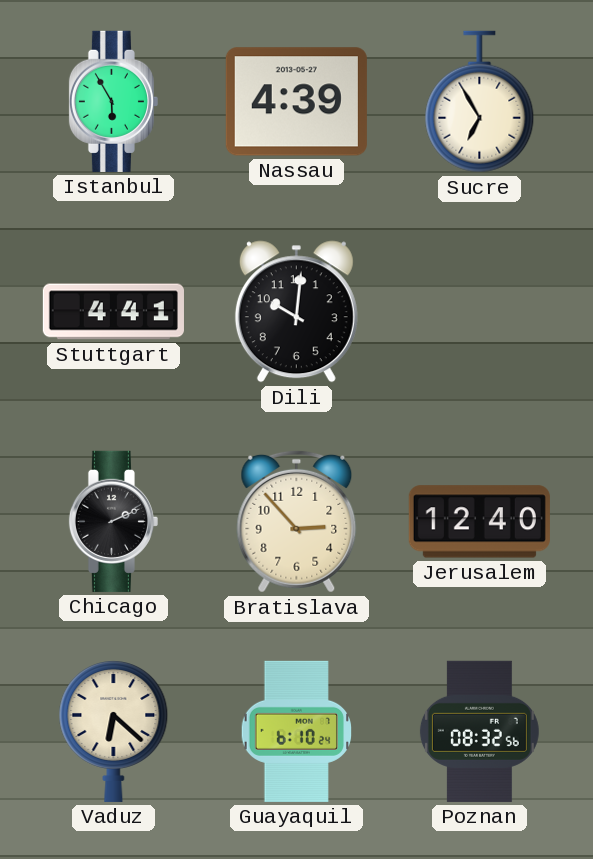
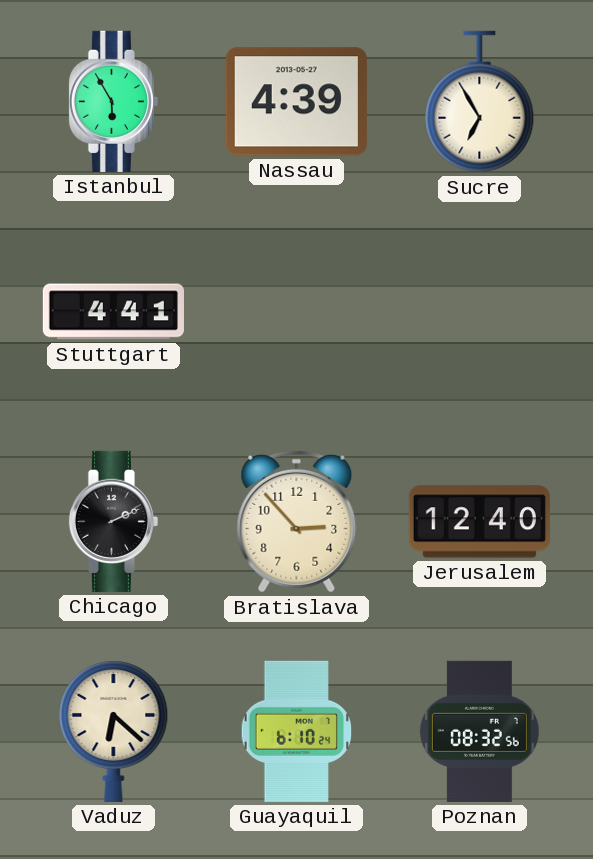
Dili: 10:01 -> none (296, 312)
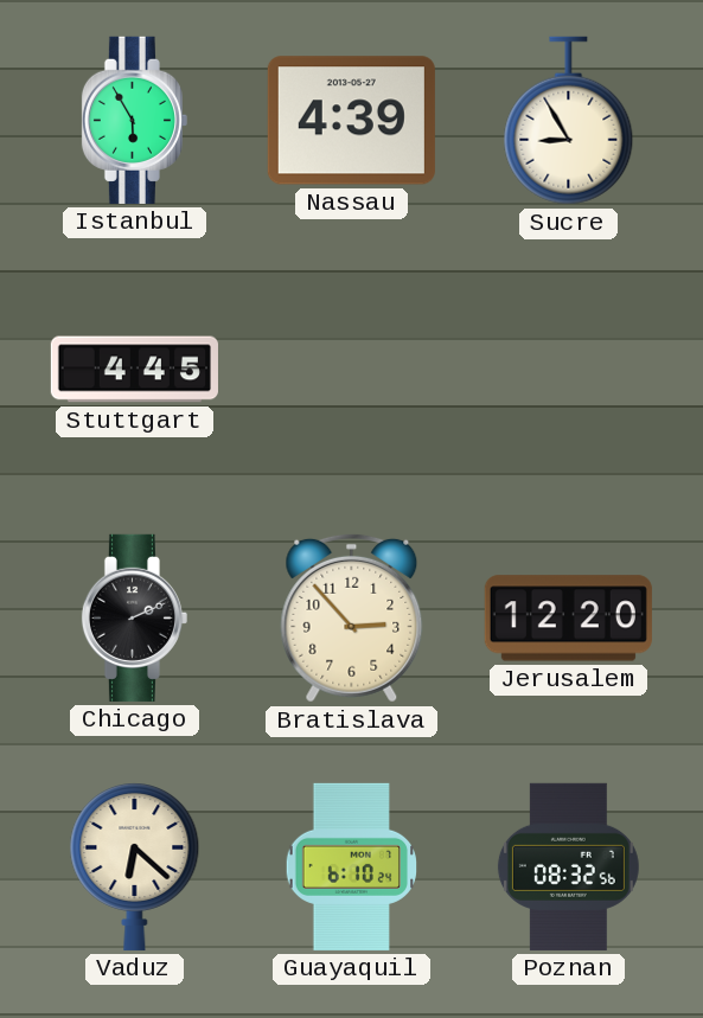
Sucre: 6:55 -> 8:55 (569, 121)
Stuttgart: 4:41 -> 4:45 (134, 370)
Jerusalem: 12:40 -> 12:20 (568, 619)
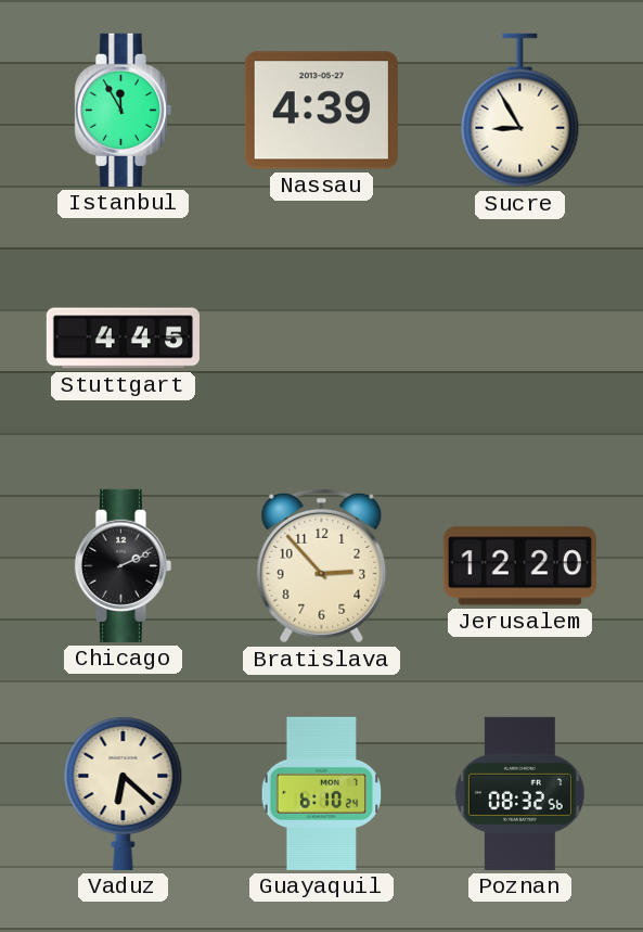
Istanbul: 5:55 -> 11:55 (123, 110)
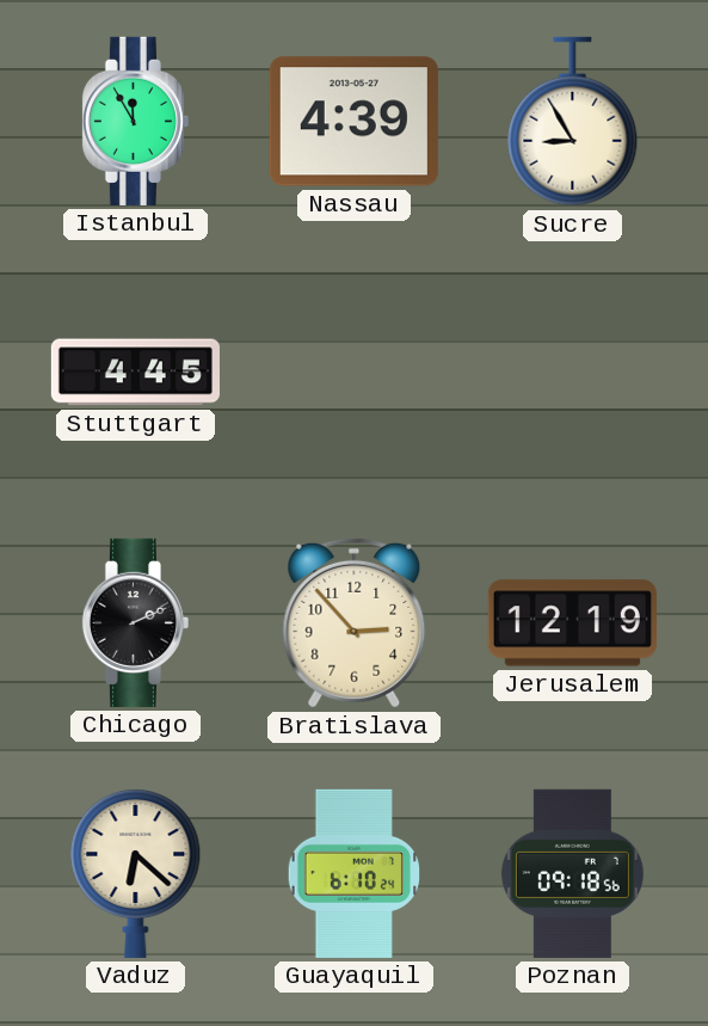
Jerusalem: 12:20 -> 12:19 (572, 623)
Poznan: 08:32 -> 09:18 (572, 873)
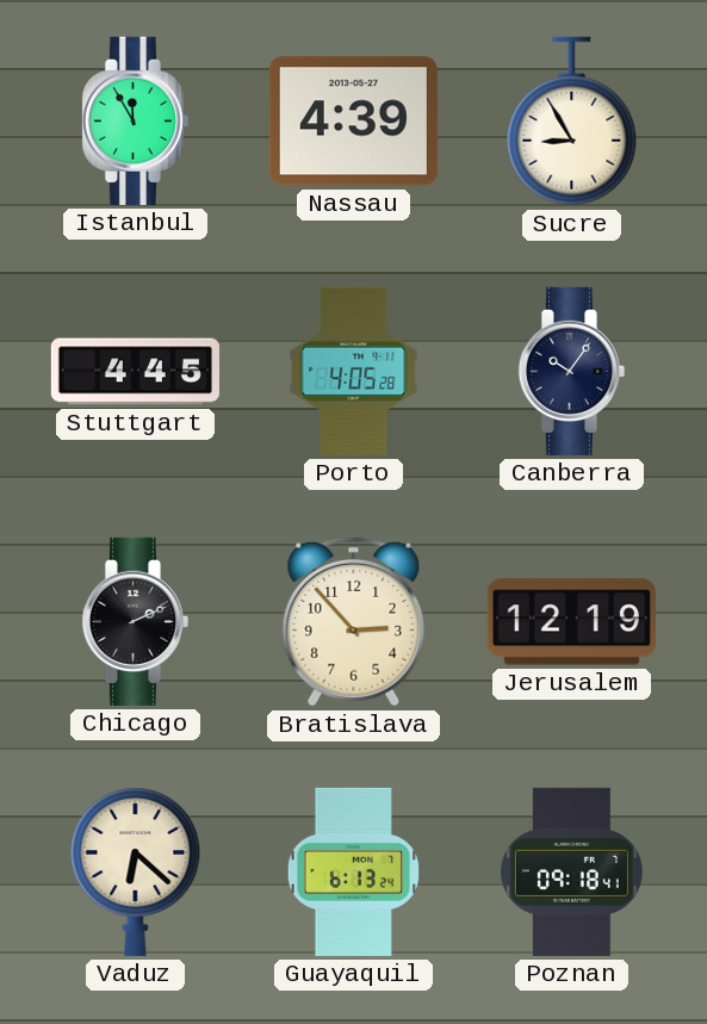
Porto: none -> 4:05 (354, 371)
Canberra: none -> 10:06 (571, 371)
Guayaquil: 6:10 -> 6:13 (353, 871)
Poznan: 09:18:56 -> 09:18:41 (571, 871)
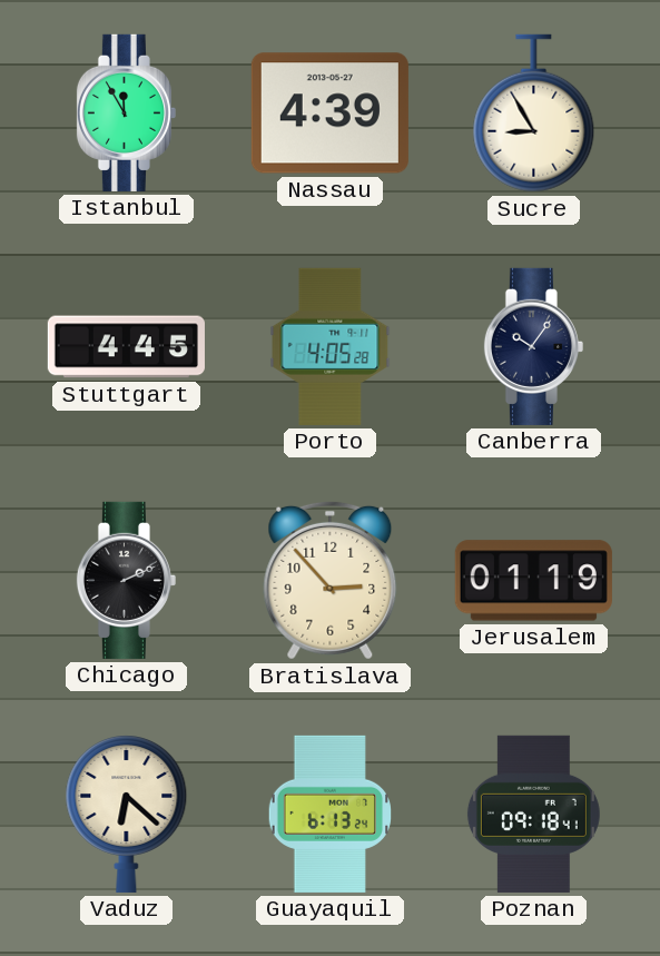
Jerusalem: 12:19 -> 01:19 (533, 581)
